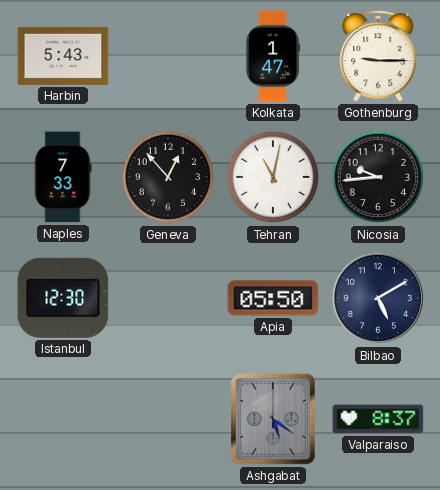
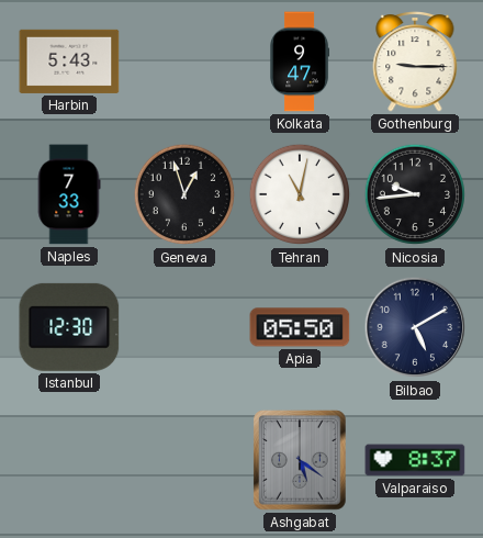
Kolkata: 1:47 -> 9:47 (300, 61)
Geneva: 12:53 -> 12:57 (184, 194)
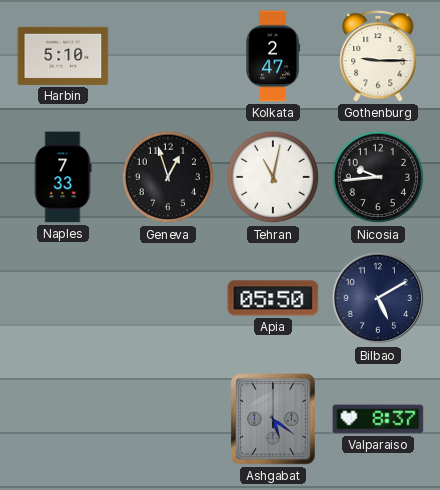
Harbin: 5:43 -> 5:10 (63, 56)
Kolkata: 9:47 -> 2:47 (273, 56)
Istanbul: 12:30 -> none (69, 327)
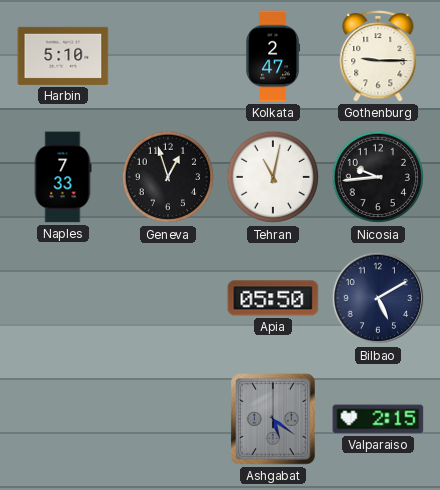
Valparaiso: 8:37 -> 2:15 (378, 419)
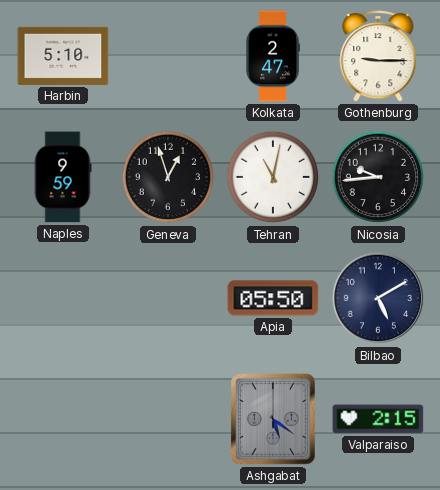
Naples: 7:33 -> 9:59 (63, 177)
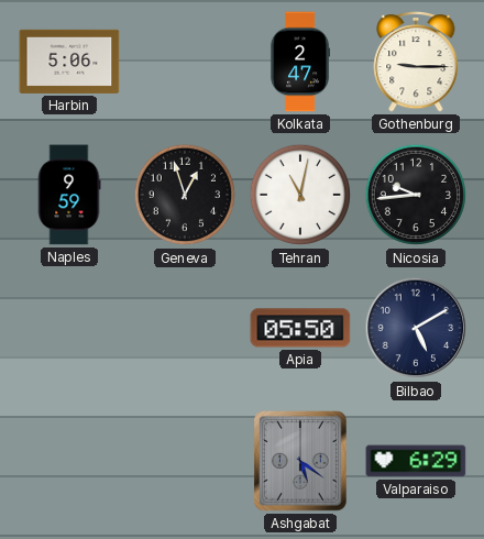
Harbin: 5:10 -> 5:06 (69, 62)
Valparaiso: 2:15 -> 6:29 (416, 461)
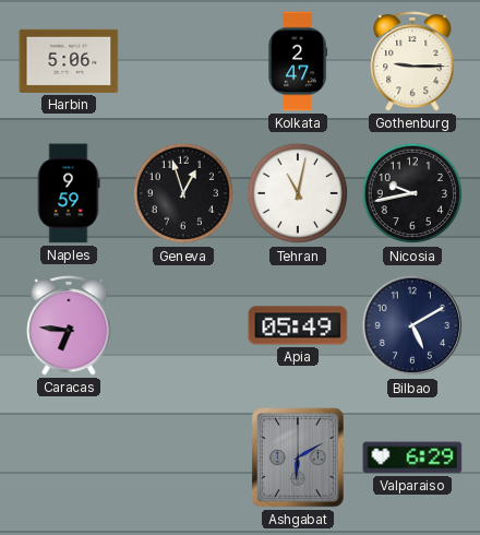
Nicosia: 9:44 -> 9:43 (412, 193)
Caracas: none -> 6:46 (69, 325)
Apia: 05:50 -> 05:49 (298, 325)
Ashgabat: 5:21 -> 6:10 (299, 457)
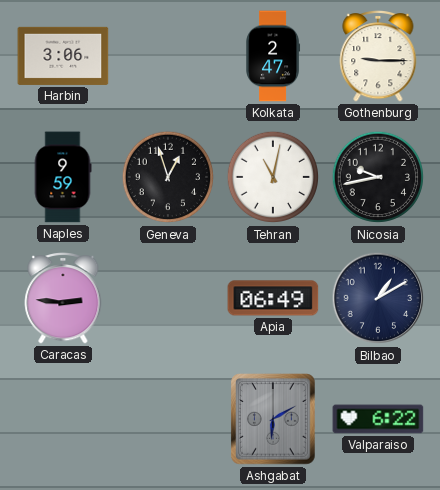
Harbin: 5:06 -> 3:06 (63, 56)
Caracas: 6:46 -> 2:46 (63, 298)
Apia: 05:49 -> 06:49 (273, 298)
Bilbao: 5:10 -> 1:10 (378, 298)
Valparaiso: 6:29 -> 6:22 (378, 419)
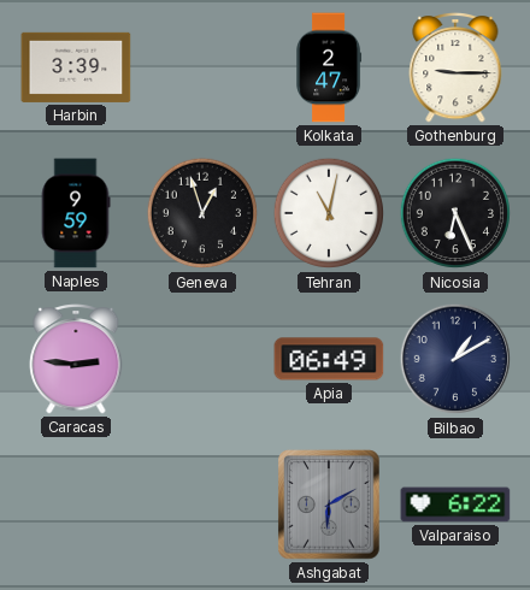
Harbin: 3:06 -> 3:39 (76, 67)
Nicosia: 9:43 -> 6:26 (455, 213)
